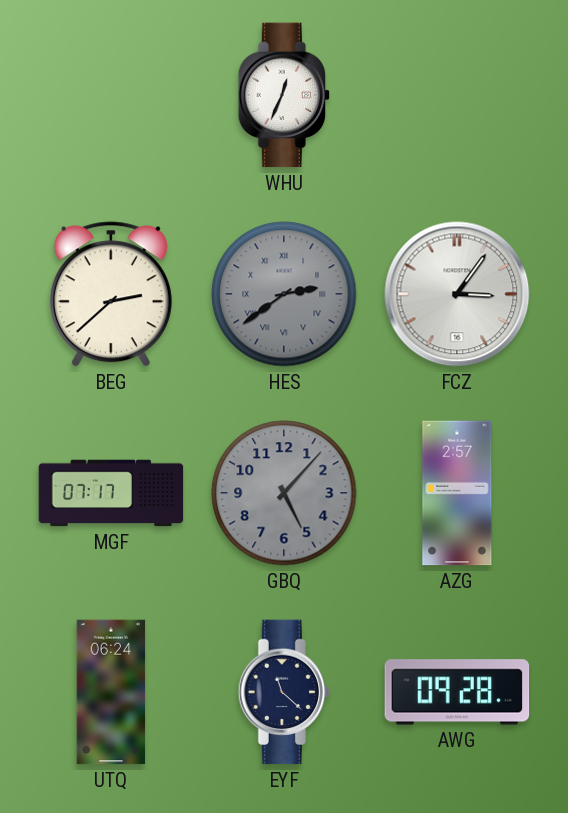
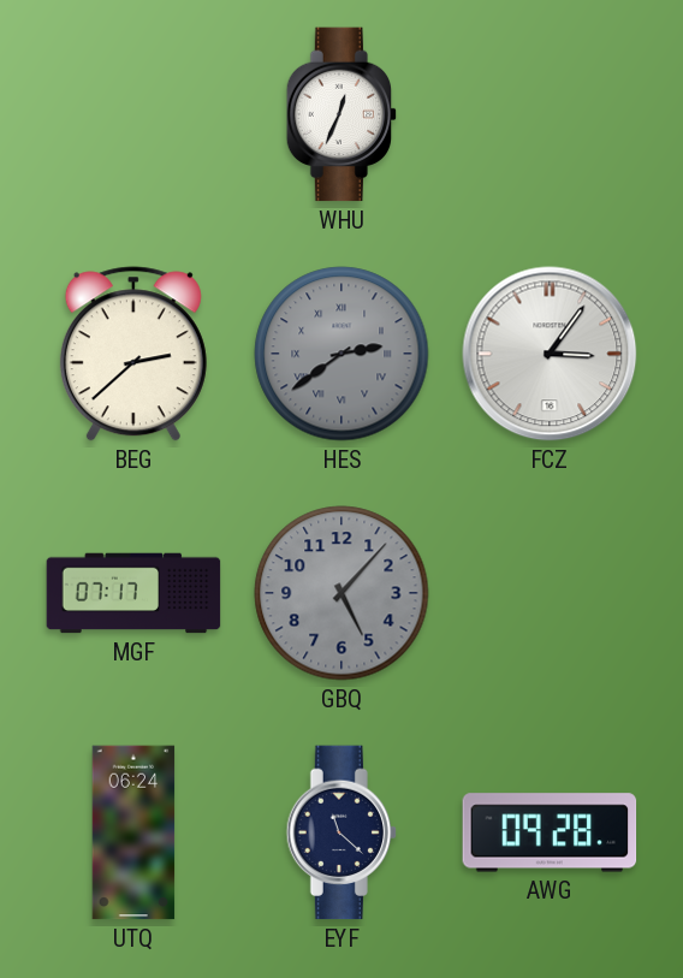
AZG: 2:57 -> none (457, 493)
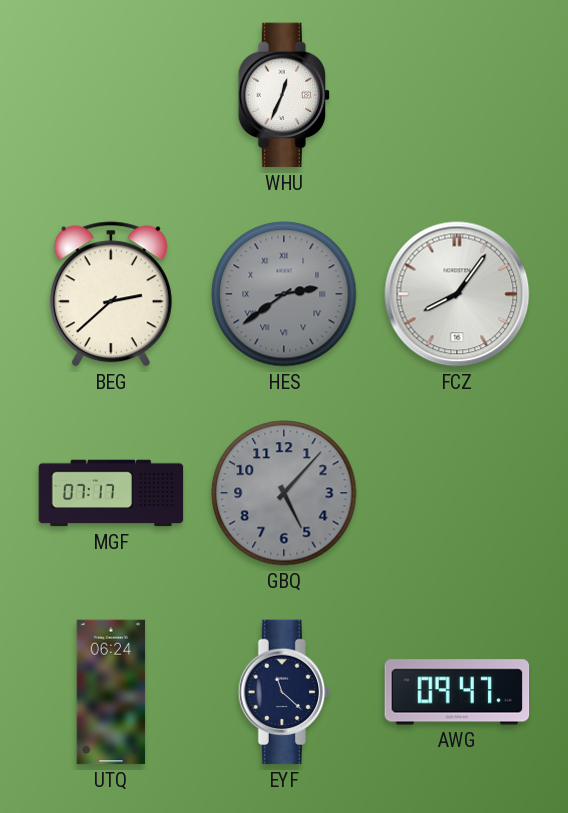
FCZ: 3:06 -> 8:06 (457, 294)
AWG: 09:28 -> 09:47 (457, 692)
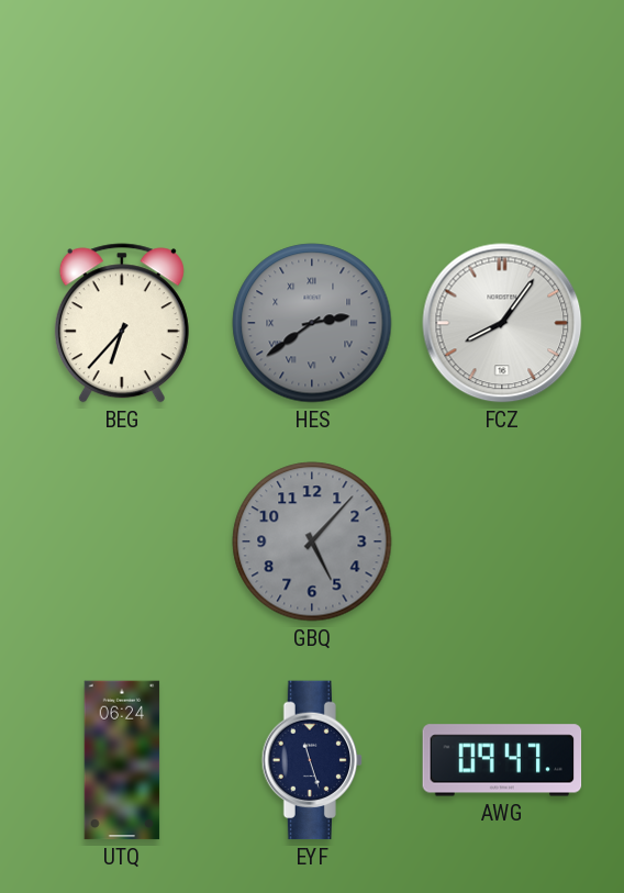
WHU: 12:34 -> none (284, 95)
BEG: 2:38 -> 6:37 (122, 323)
MGF: 07:17 -> none (111, 493)
EYF: 11:22 -> 11:27 (312, 760)
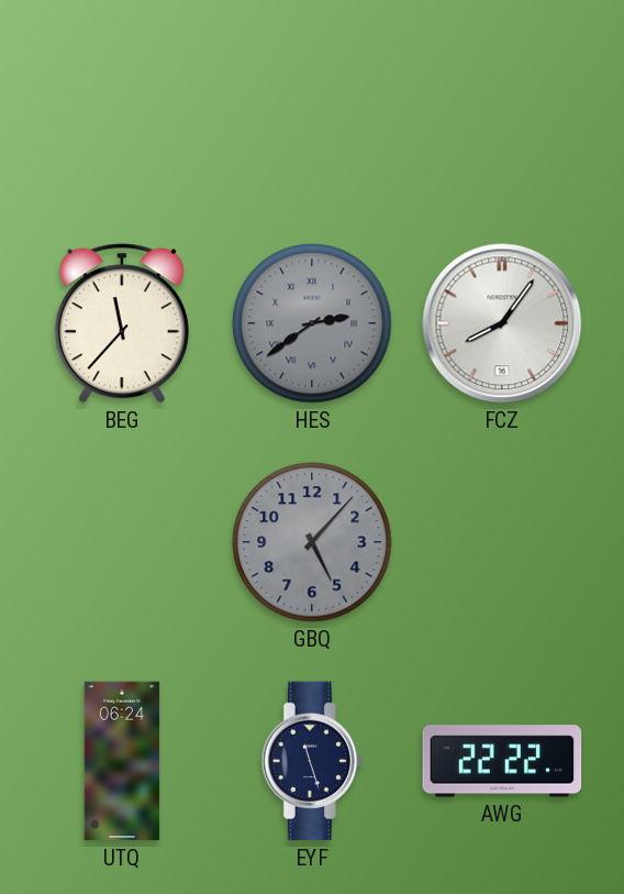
BEG: 6:37 -> 11:37 (122, 323)
AWG: 09:47 -> 22:22 (502, 761)
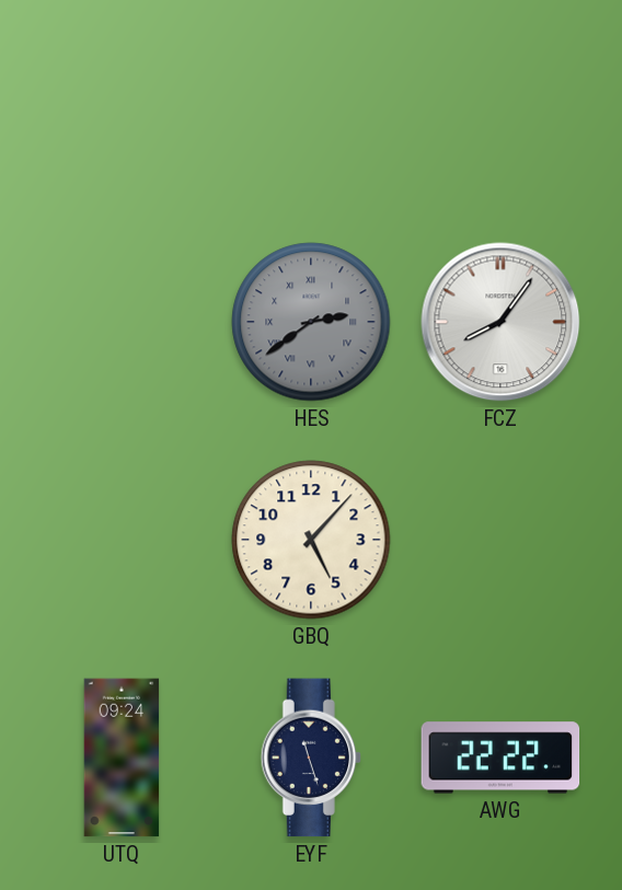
BEG: 11:37 -> none (122, 323)
GBQ dial: grey -> cream (311, 540)
UTQ: 06:24 -> 09:24 (122, 758)
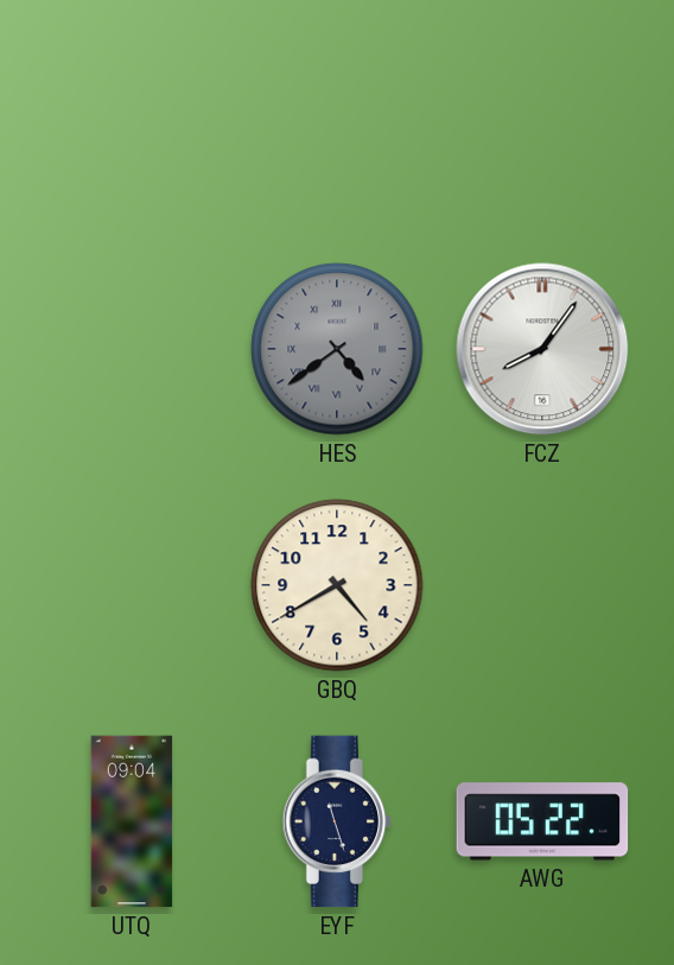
HES: 2:39 -> 4:39 (337, 349)
GBQ: 5:07 -> 4:40 (337, 585)
UTQ: 09:24 -> 09:04 (132, 821)
AWG: 22:22 -> 05:22 (542, 821)
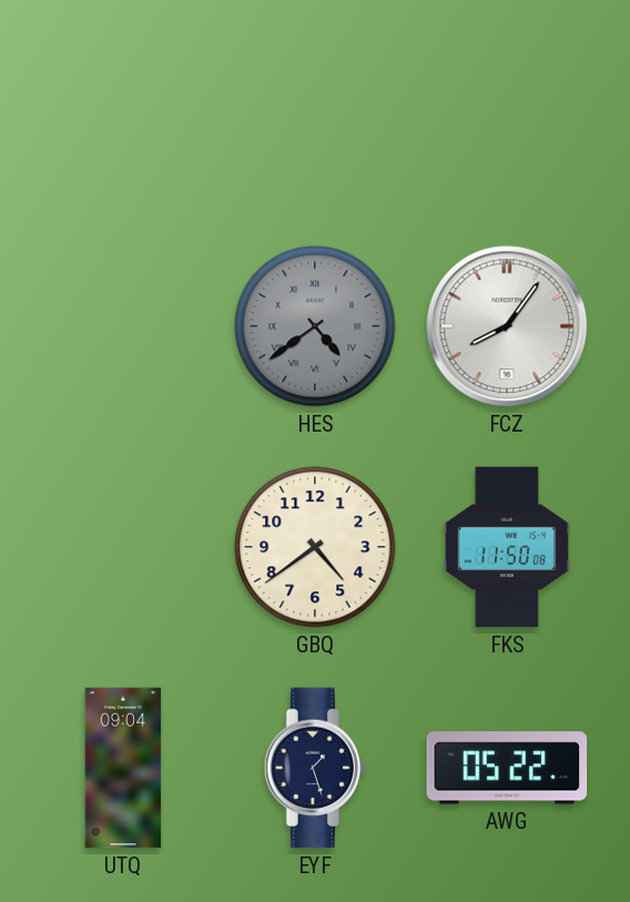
GBQ: 4:40 -> 4:39 (315, 547)
FKS: none -> 11:50 (507, 547)
EYF: 11:27 -> 1:27 (315, 768)
